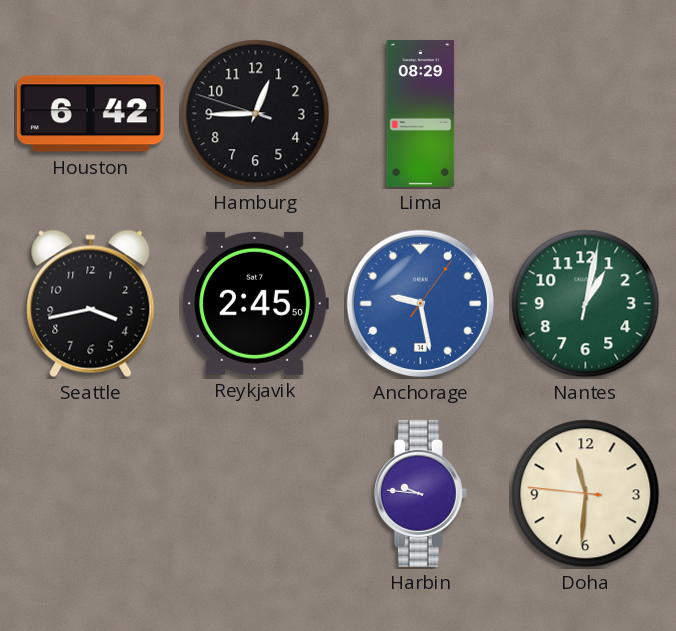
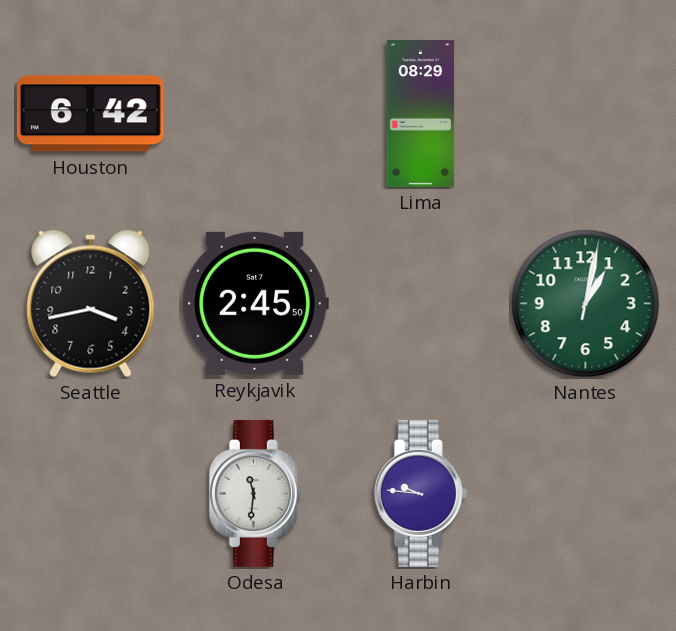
Hamburg: 12:44 -> none (256, 114)
Anchorage: 9:28 -> none (420, 303)
Odesa: none -> 11:31 (255, 493)
Doha: 11:30 -> none (586, 494)
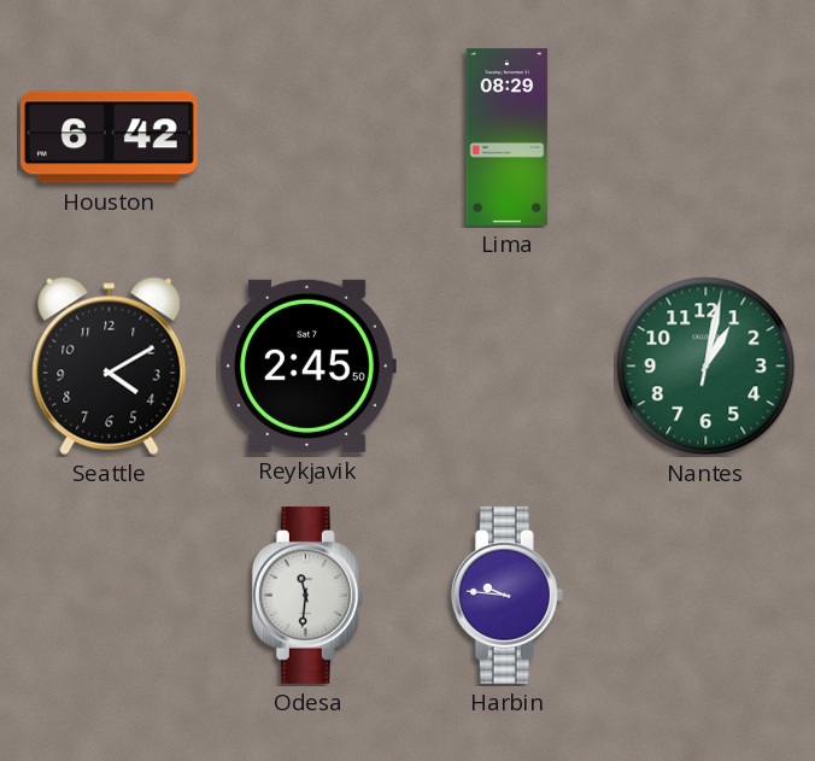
Seattle: 3:43 -> 4:10 (110, 367)
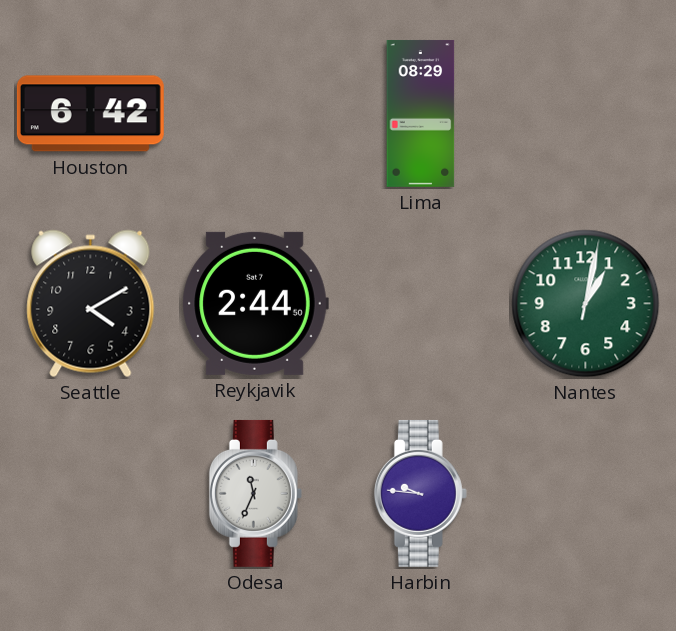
Reykjavik: 2:45 -> 2:44 (255, 303)
Odesa: 11:31 -> 11:34 (255, 493)
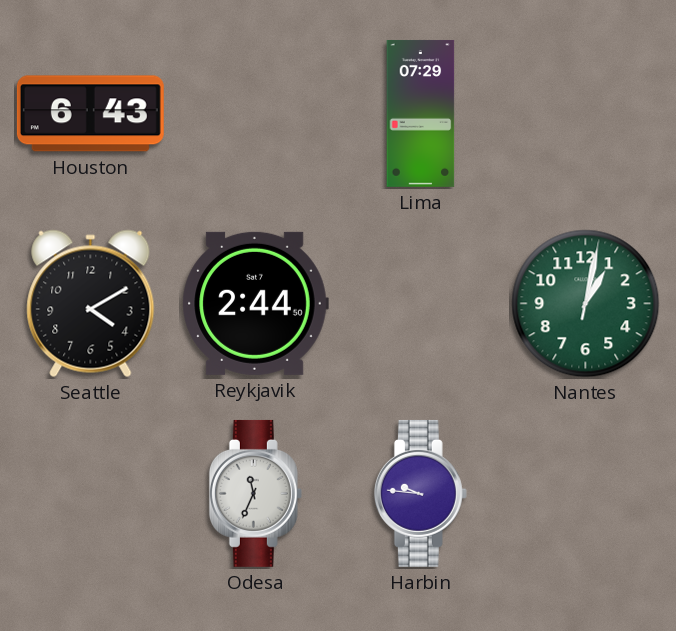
Houston: 6:42 -> 6:43 (90, 114)
Lima: 08:29 -> 07:29 (421, 113)
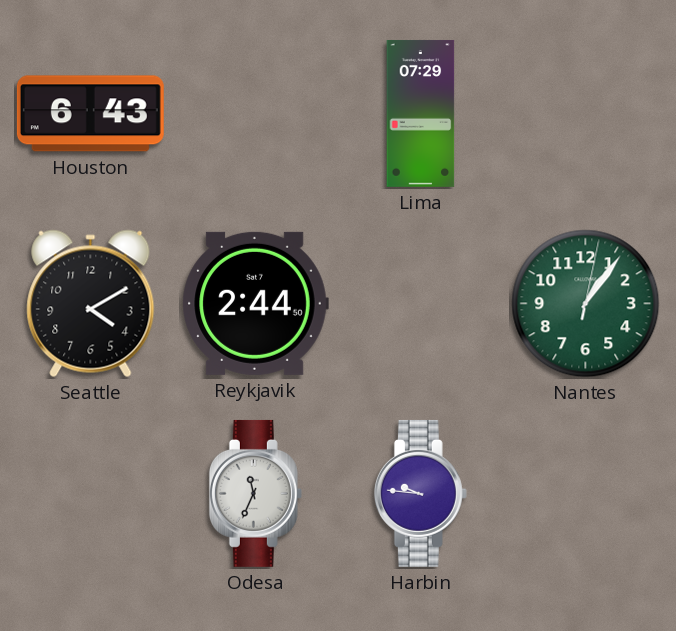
Nantes: 1:02 -> 1:06 (586, 304)
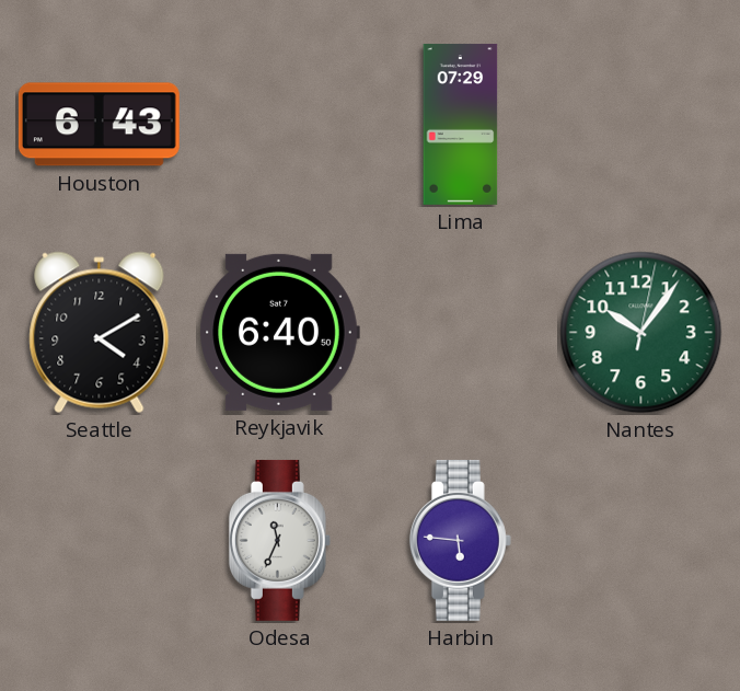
Reykjavik: 2:44 -> 6:40 (279, 332)
Nantes: 1:06 -> 10:06 (641, 333)
Harbin: 9:46 -> 5:46 (460, 540)
